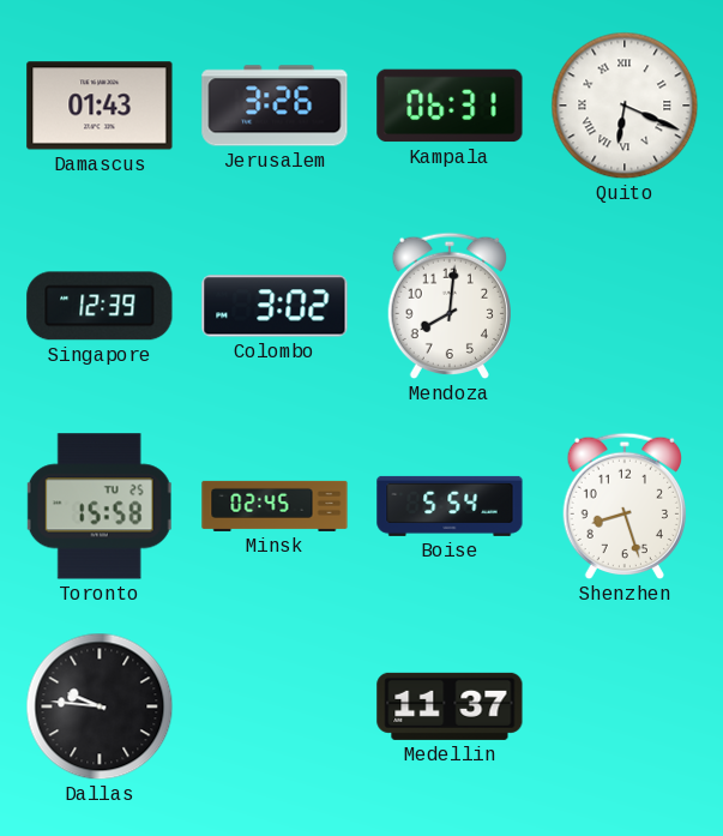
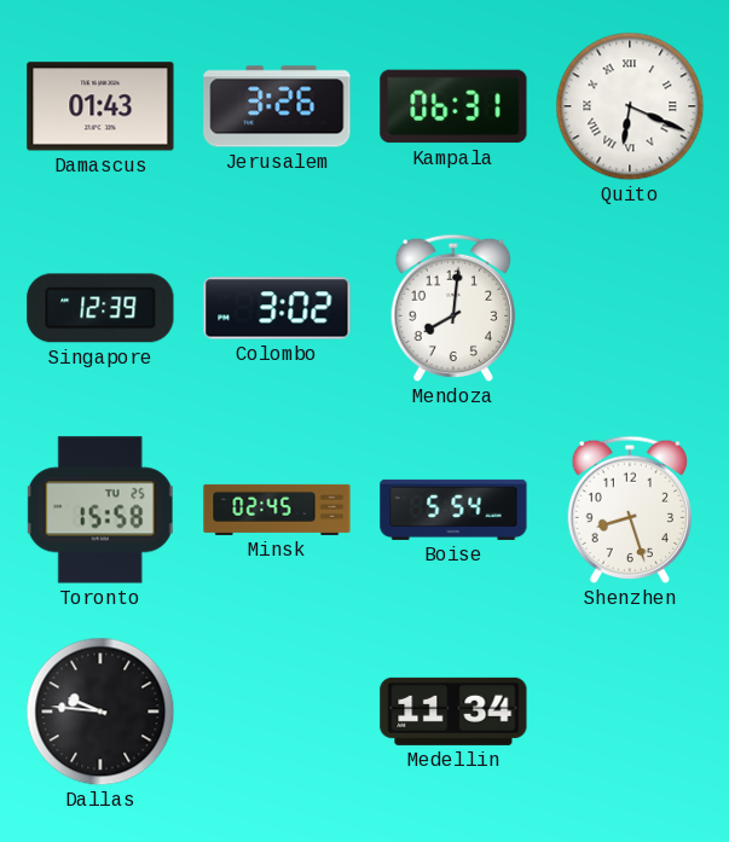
Medellin: 11:37 -> 11:34 (453, 712)
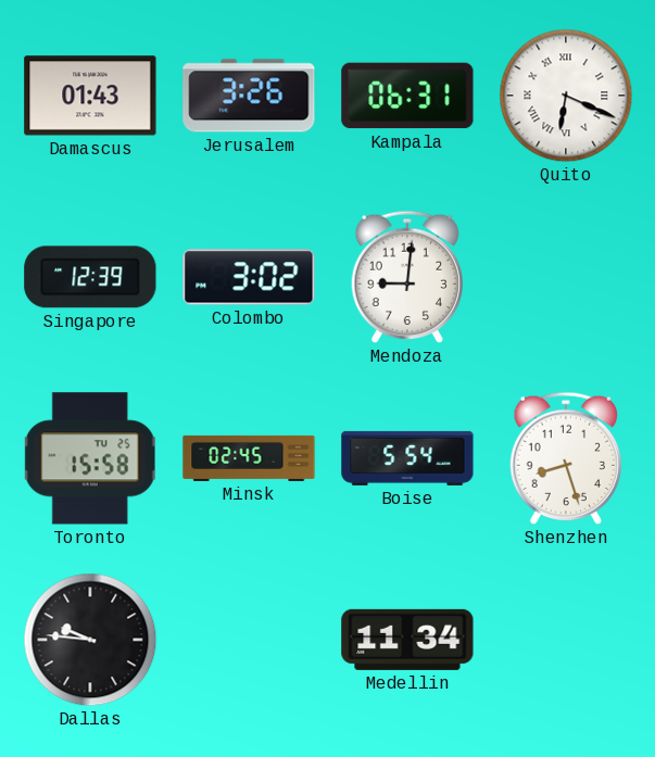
Mendoza: 8:01 -> 9:01 (406, 277)
